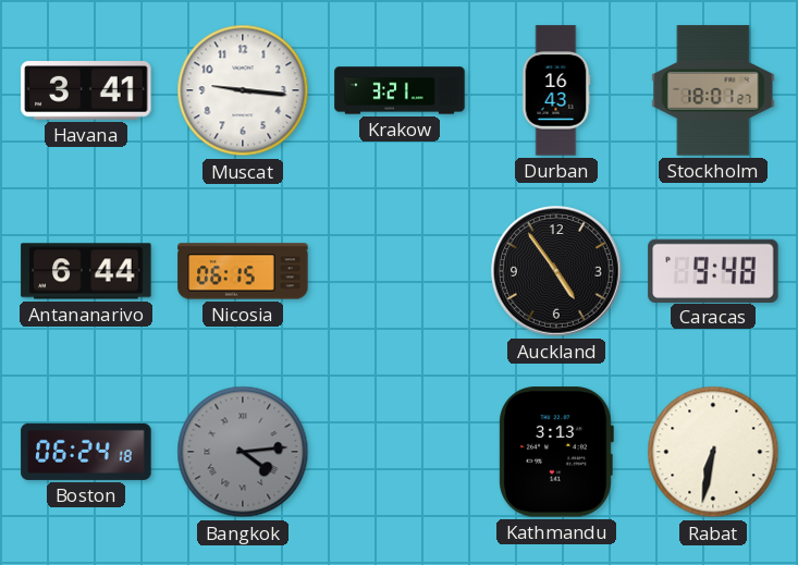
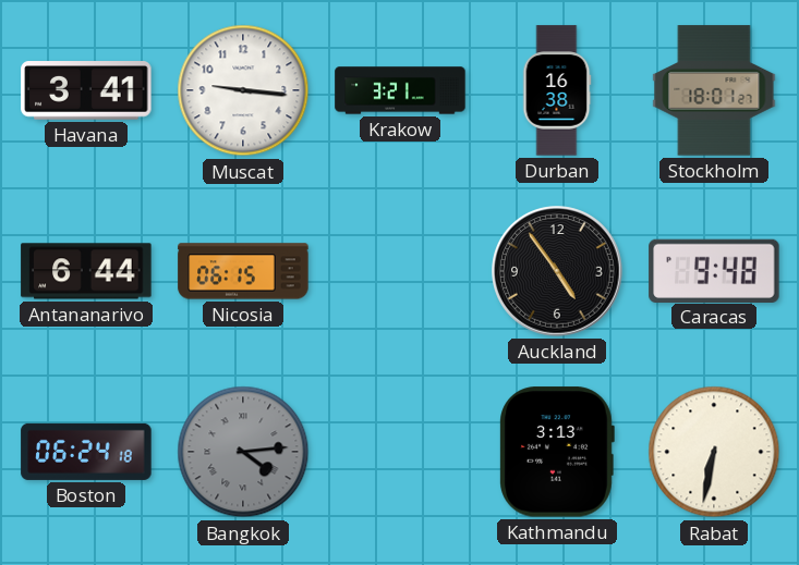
Durban: 16:43 -> 16:38 (557, 90)
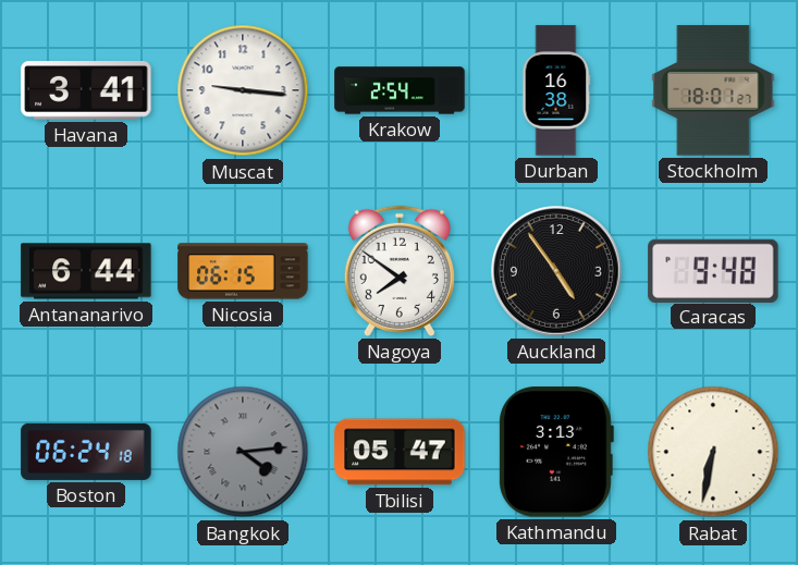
Krakow: 3:21 -> 2:54 (400, 90)
Nagoya: none -> 7:51 (400, 271)
Tbilisi: none -> 05:47 (400, 452)
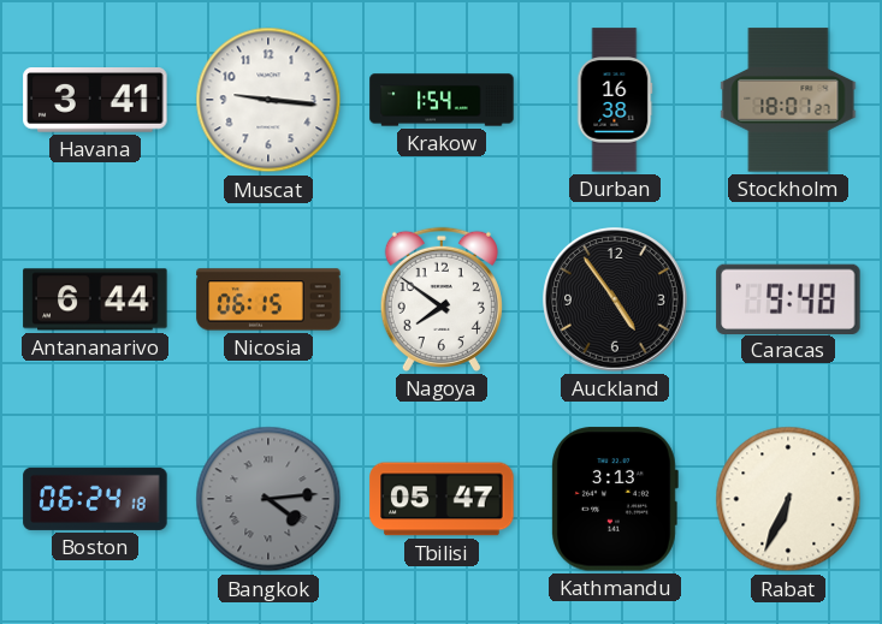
Krakow: 2:54 -> 1:54 (442, 100)
Rabat: 6:32 -> 6:34 (788, 499)
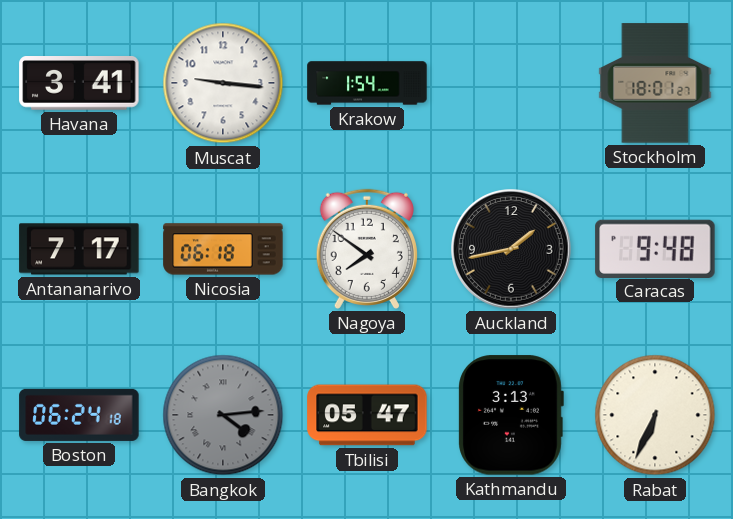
Durban: 16:38 -> none (615, 100)
Antananarivo: 6:44 -> 7:17 (79, 249)
Nicosia: 06:15 -> 06:18 (223, 249)
Auckland: 4:54 -> 1:43 (511, 249)
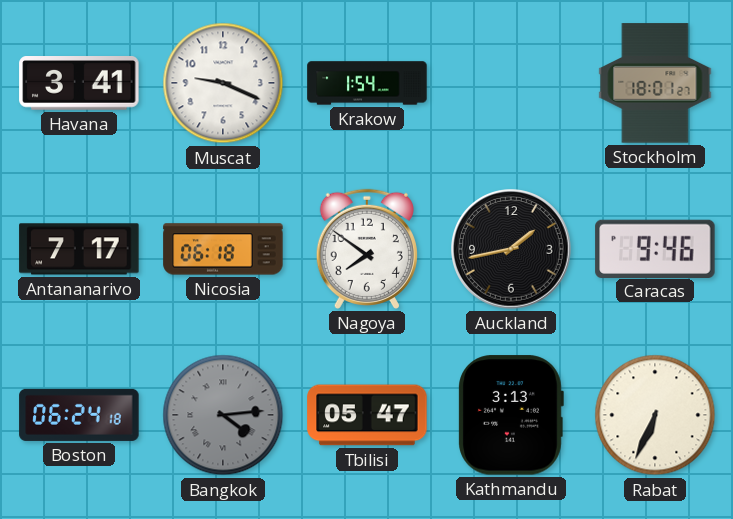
Muscat: 9:16 -> 9:19 (223, 83)
Caracas: 9:48 -> 9:46 (655, 248)
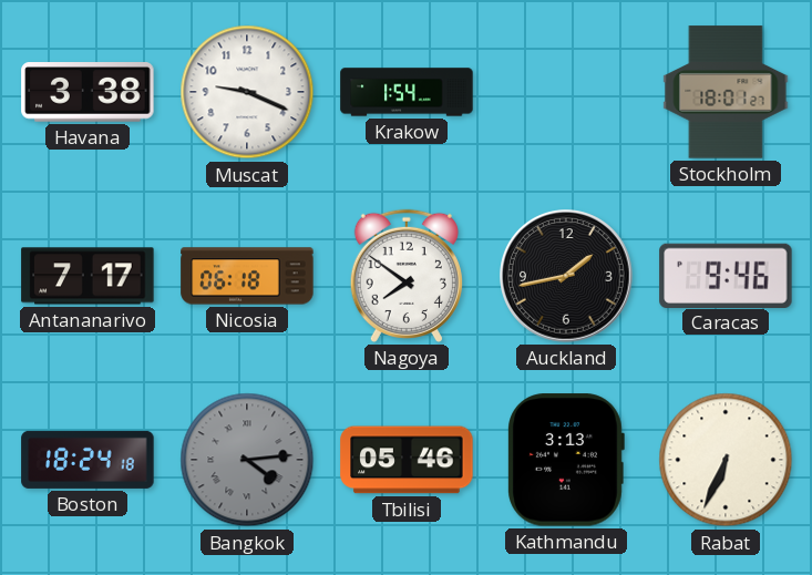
Havana: 3:41 -> 3:38 (88, 93)
Boston: 06:24 -> 18:24 (88, 460)
Tbilisi: 05:47 -> 05:46 (407, 460)
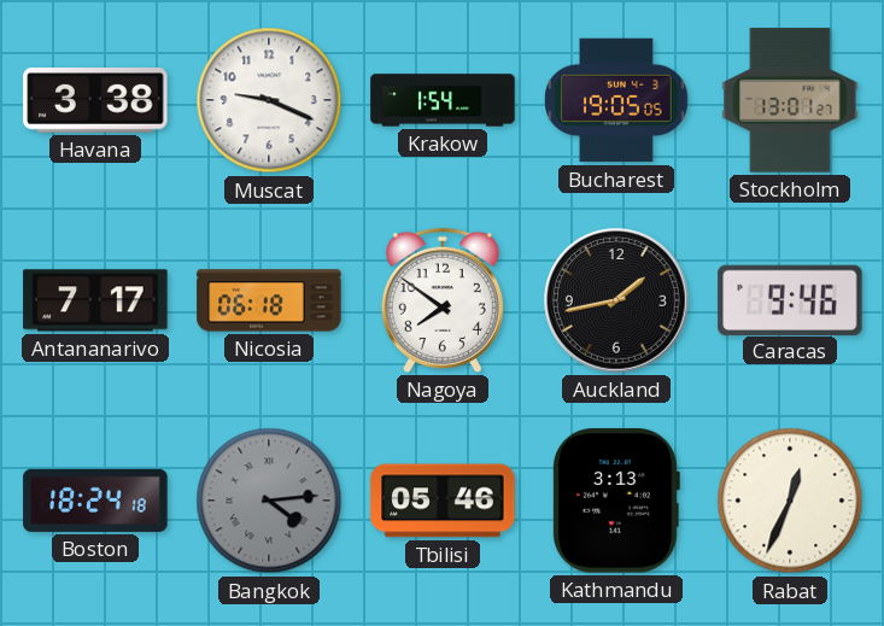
Bucharest: none -> 19:05 (616, 100)
Stockholm: 18:01 -> 13:01 (790, 100)
Rabat: 6:34 -> 12:34 (790, 501)
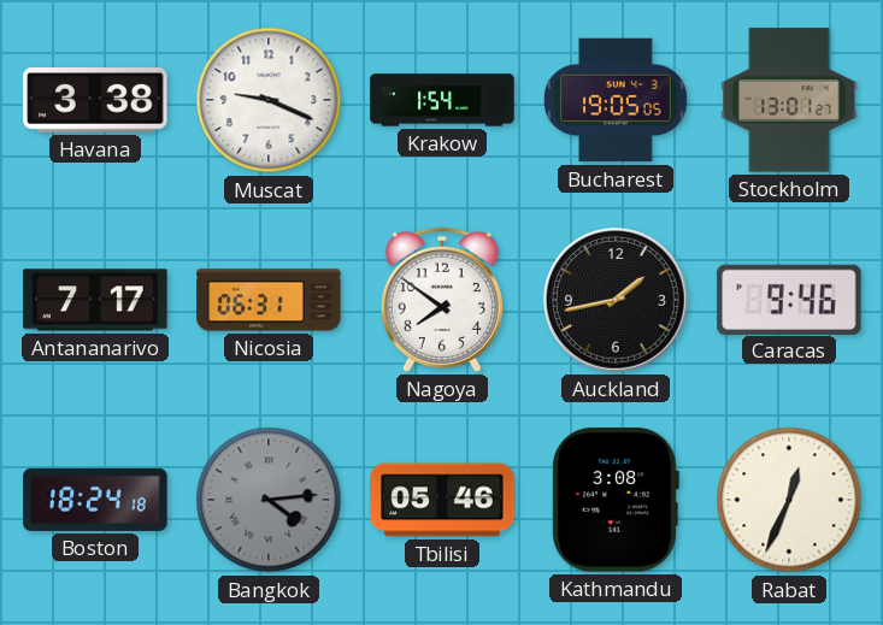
Nicosia: 06:18 -> 06:31 (269, 300)
Kathmandu: 3:13 -> 3:08 (616, 500)
